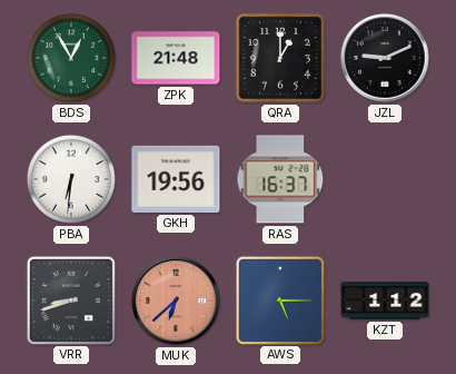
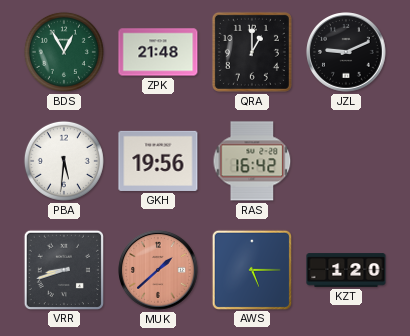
PBA: 6:31 -> 5:31 (64, 161)
RAS: 16:37 -> 16:42 (252, 161)
MUK: 6:38 -> 1:38 (158, 270)
KZT: 1:12 -> 1:20 (346, 270)
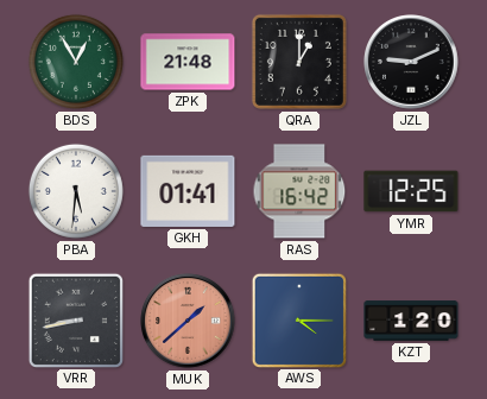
GKH: 19:56 -> 01:41 (188, 191)
YMR: none -> 12:25 (411, 191)
VRR: 8:42 -> 8:43 (75, 319)
AWS: 5:15 -> 4:15 (298, 319)
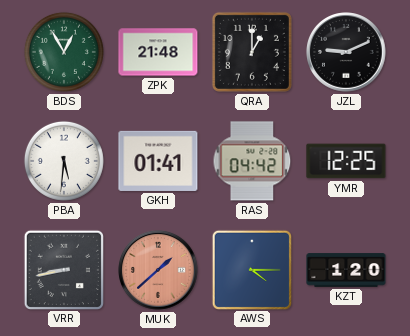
RAS: 16:42 -> 04:42 (252, 161)
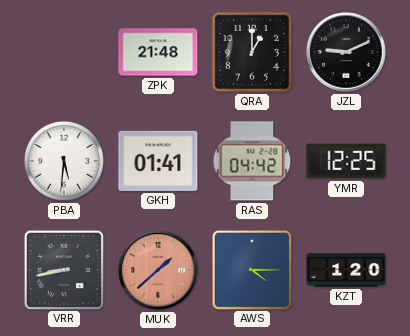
BDS: 12:55 -> none (64, 52)
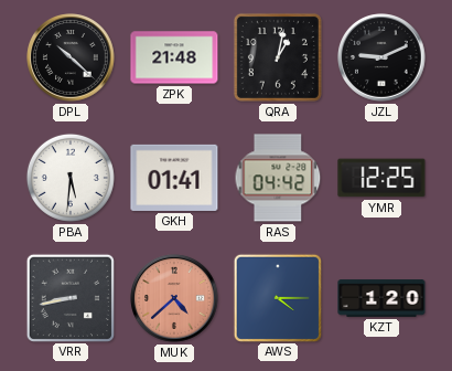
DPL: none -> 10:22 (71, 57)
QRA: 1:00 -> 1:02 (278, 57)
MUK: 1:38 -> 4:38 (174, 298)
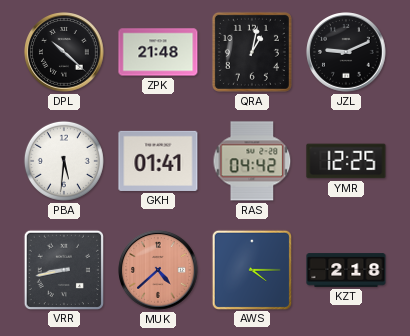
KZT: 1:20 -> 2:18 (346, 270)
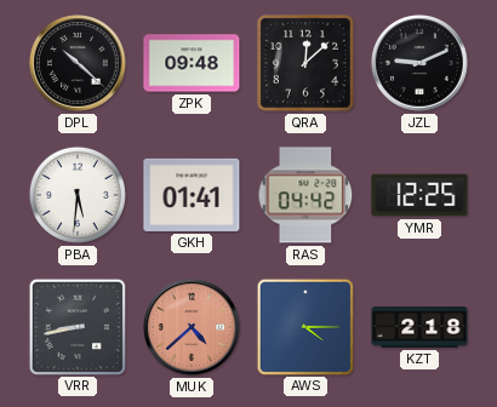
ZPK: 21:48 -> 09:48 (192, 63)
QRA: 1:02 -> 12:08 (305, 63)
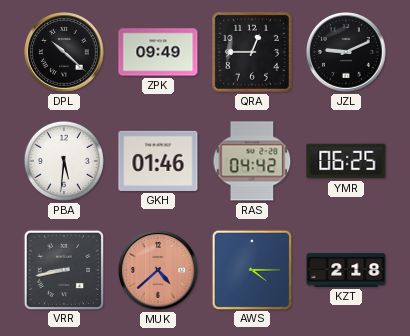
ZPK: 09:48 -> 09:49 (158, 52)
QRA: 12:08 -> 12:45 (252, 52)
GKH: 01:41 -> 01:46 (158, 161)
YMR: 12:25 -> 06:25 (346, 161)
